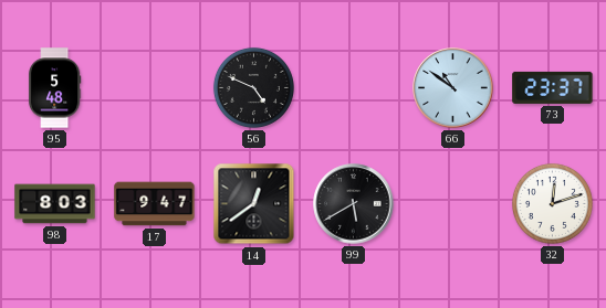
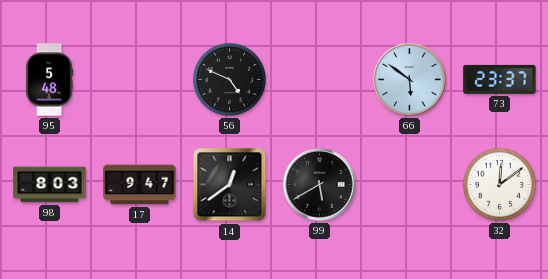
66: 10:51 -> 5:51 (410, 80)
32: 12:12 -> 12:09 (499, 184)
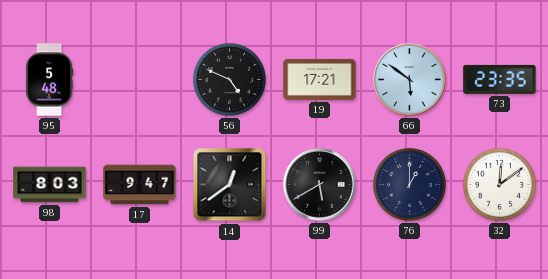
19: none -> 17:21 (320, 79)
73: 23:37 -> 23:35 (500, 79)
76: none -> 1:00 (409, 184)
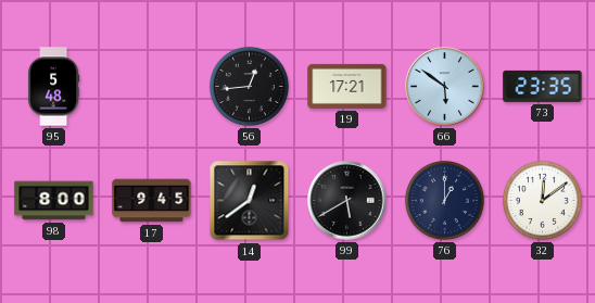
56: 4:49 -> 12:44 (249, 86)
98: 8:03 -> 8:00 (54, 201)
17: 9:47 -> 9:45 (152, 201)
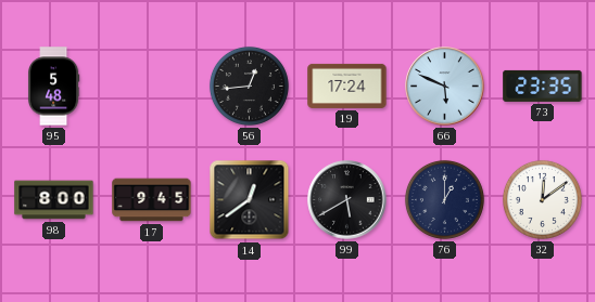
19: 17:21 -> 17:24 (347, 86)
66: 5:51 -> 5:49 (445, 87)
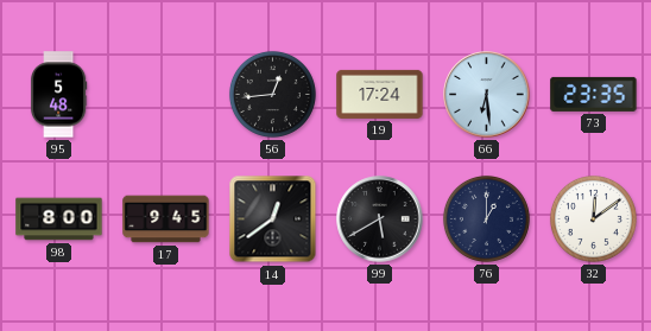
66: 5:49 -> 6:29 (487, 95)
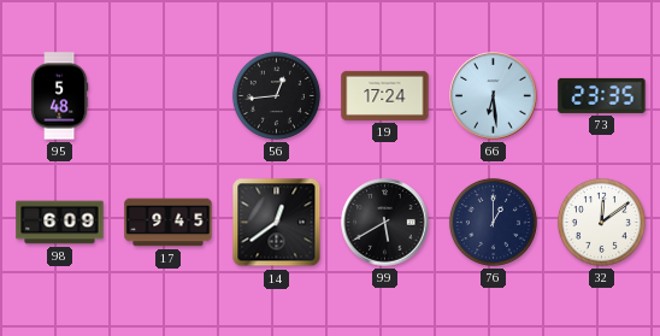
98: 8:00 -> 6:09 (60, 223)
